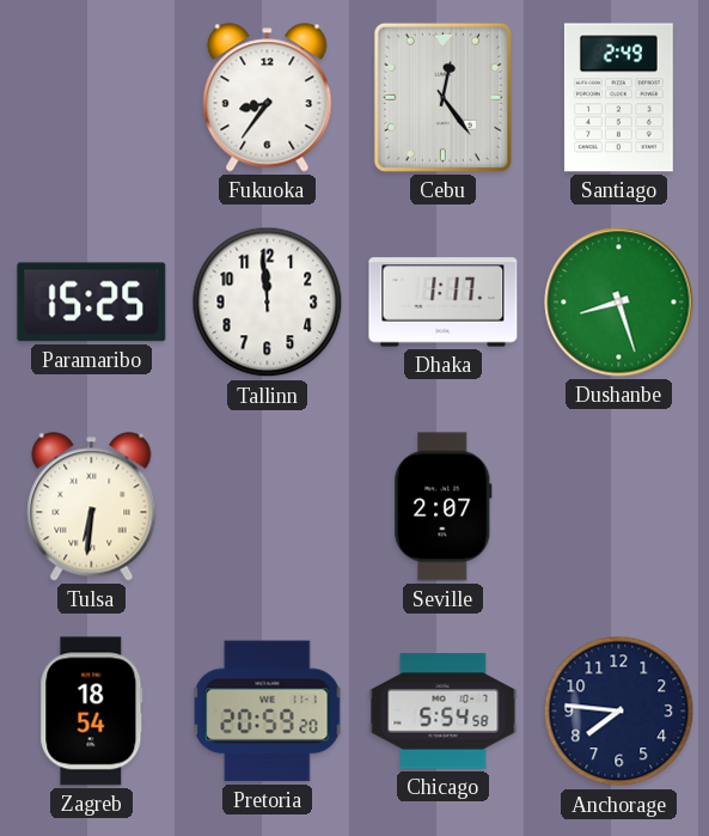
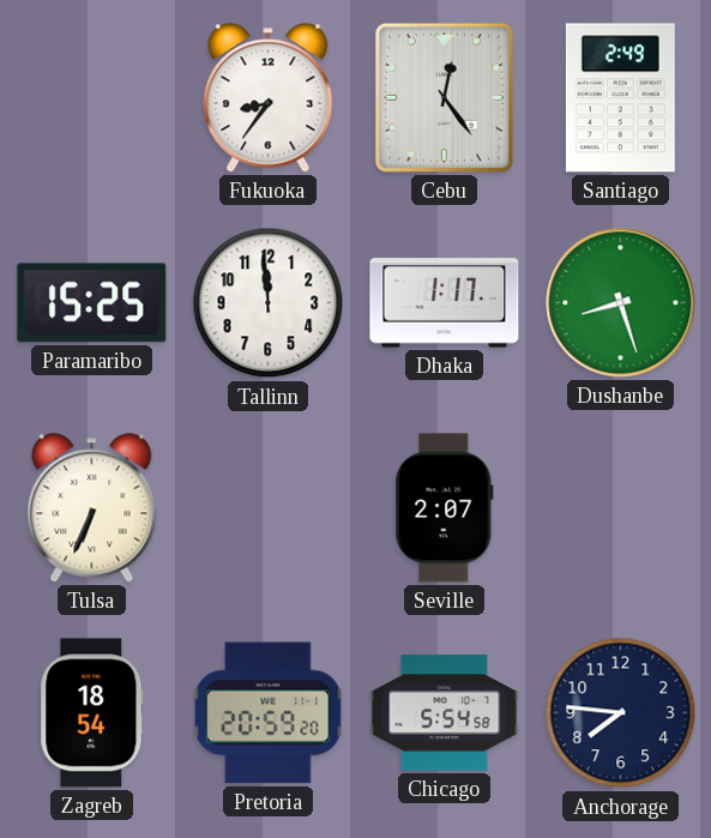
Tulsa: 6:31 -> 6:34 (92, 508)
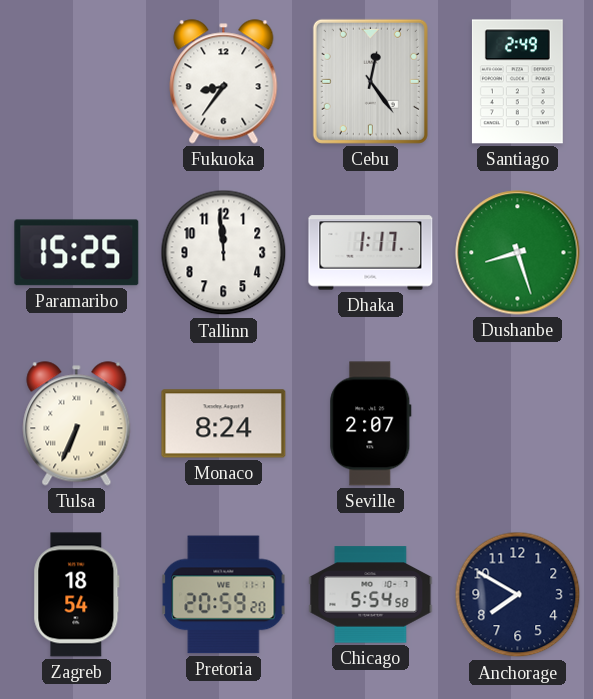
Monaco: none -> 8:24 (224, 424)
Anchorage: 7:46 -> 7:50 (518, 595)
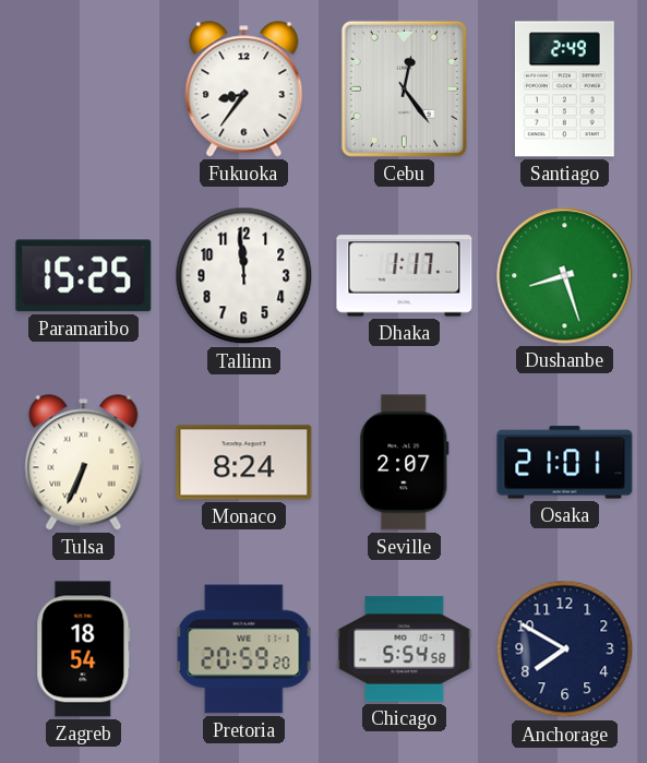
Osaka: none -> 21:01 (565, 463)
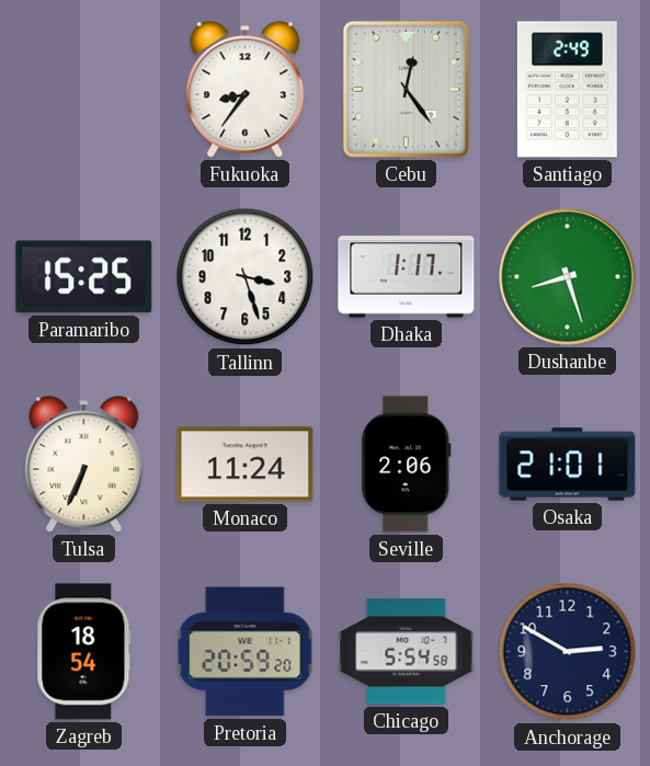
Tallinn: 11:59 -> 3:27 (246, 277)
Monaco: 8:24 -> 11:24 (246, 465)
Seville: 2:07 -> 2:06 (407, 465)
Anchorage: 7:50 -> 2:50 (568, 652)
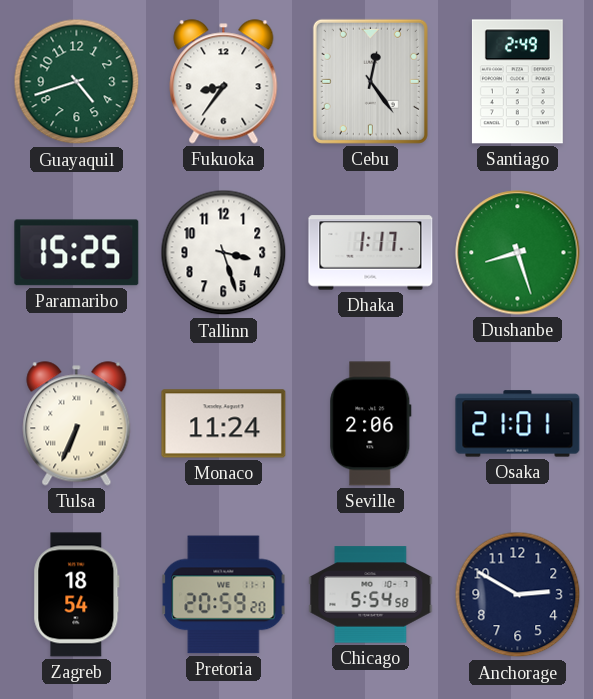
Guayaquil: none -> 4:42 (77, 82)
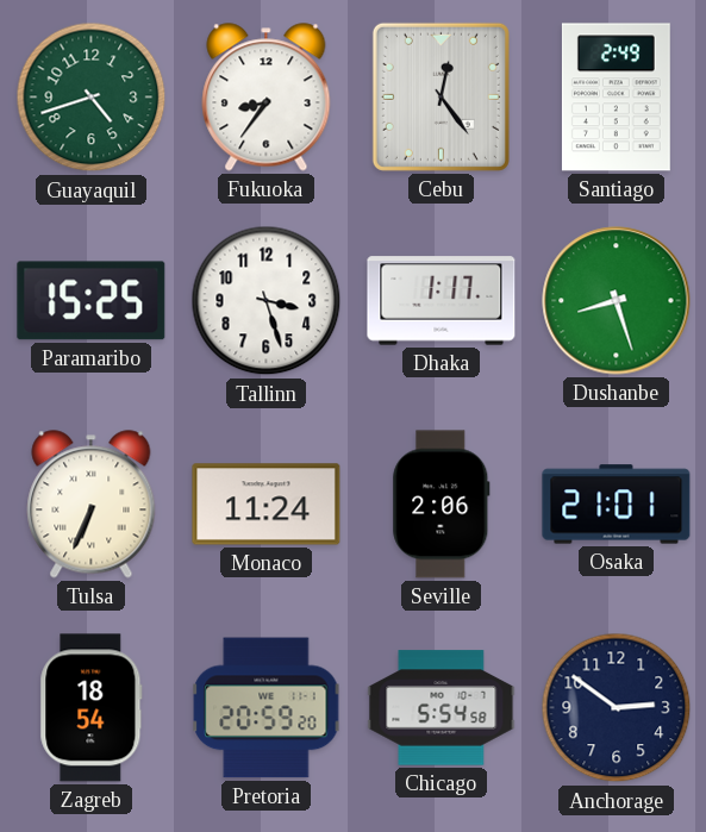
Anchorage: 2:50 -> 2:51 (617, 708)
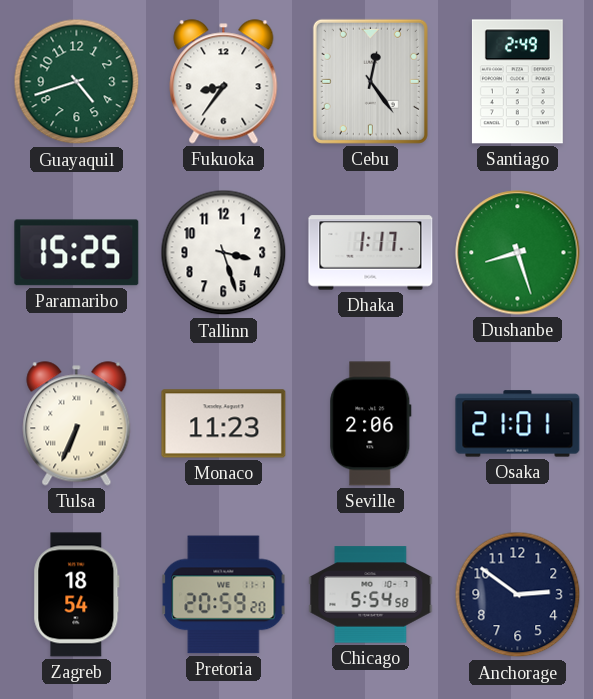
Monaco: 11:24 -> 11:23 (224, 424)
